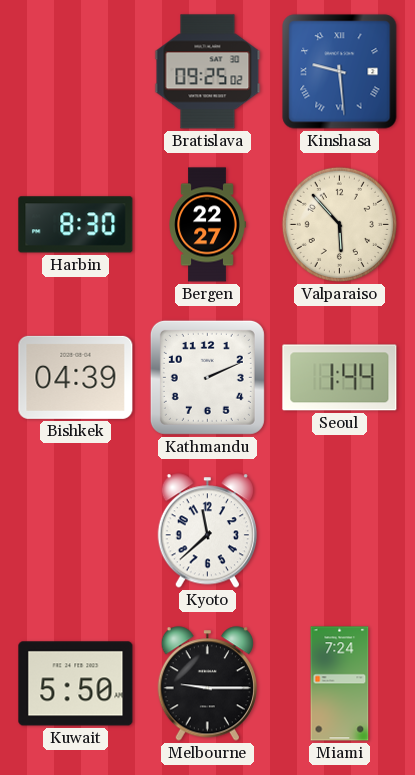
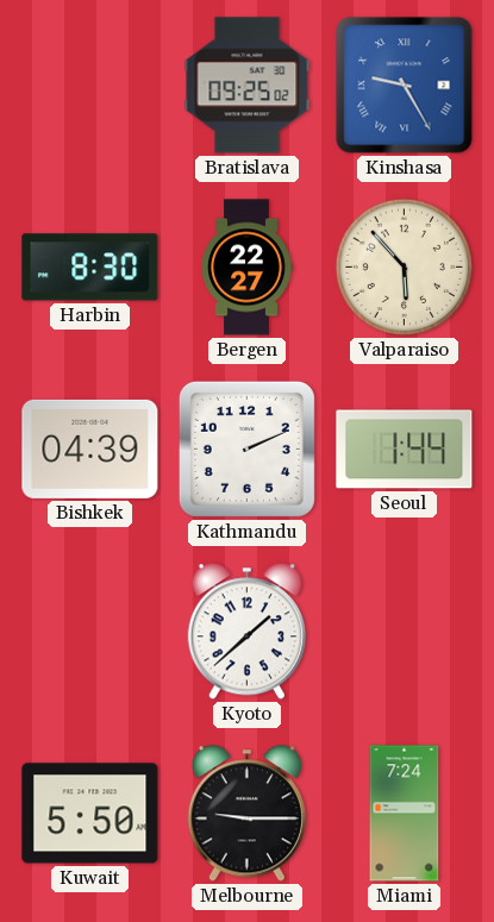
Kinshasa: 9:29 -> 9:25 (405, 86)
Kyoto: 11:38 -> 1:38 (246, 632)
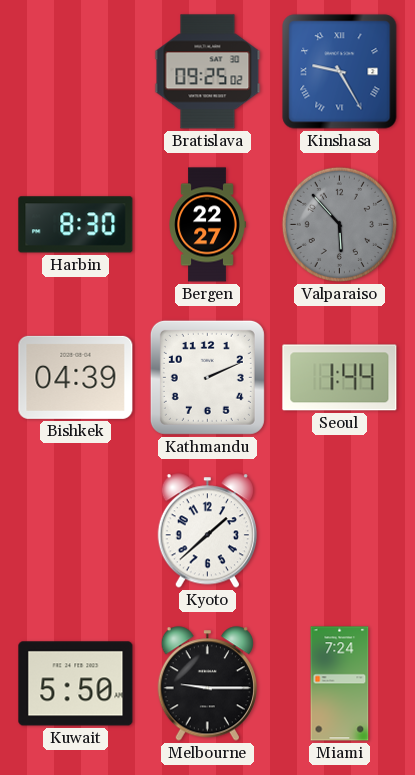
Valparaiso dial: cream -> grey (339, 224)
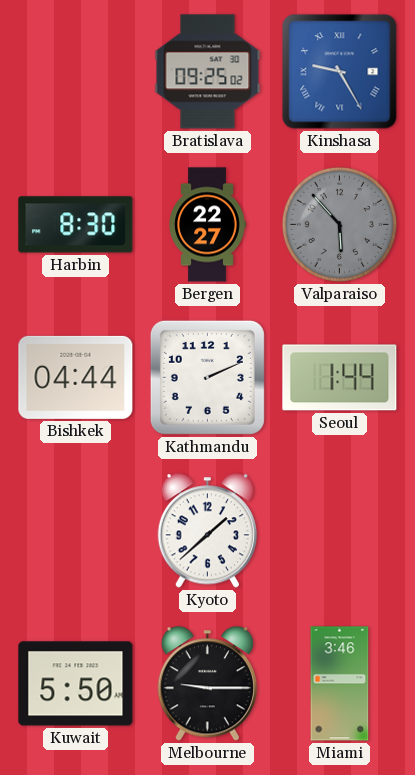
Bishkek: 04:39 -> 04:44 (76, 377)
Miami: 7:24 -> 3:46 (340, 684)
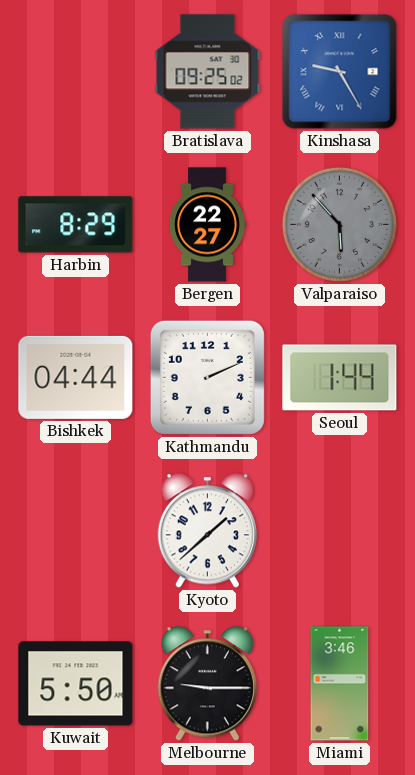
Harbin: 8:30 -> 8:29 (76, 225)
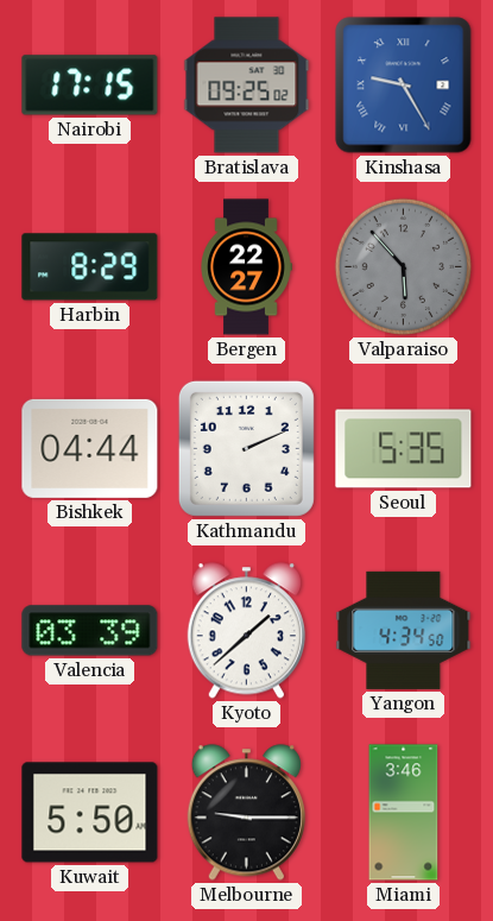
Nairobi: none -> 17:15 (90, 86)
Seoul: 1:44 -> 5:35 (404, 449)
Valencia: none -> 03:39 (90, 631)
Yangon: none -> 4:34 (404, 630)
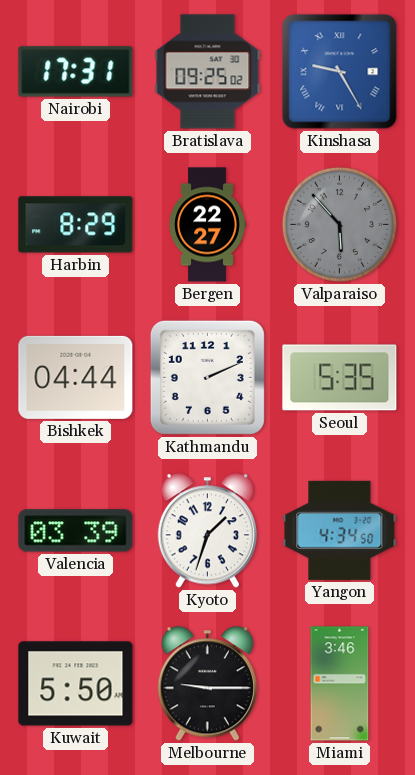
Nairobi: 17:15 -> 17:31 (76, 72)
Kyoto: 1:38 -> 1:33 (207, 531)
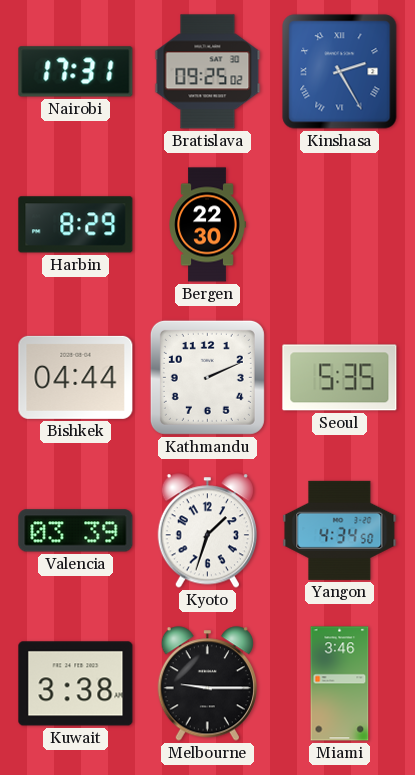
Kinshasa: 9:25 -> 2:25 (340, 72)
Bergen: 22:27 -> 22:30 (207, 225)
Valparaiso: 5:53 -> none (339, 224)
Kuwait: 5:50 -> 3:38 (76, 684)
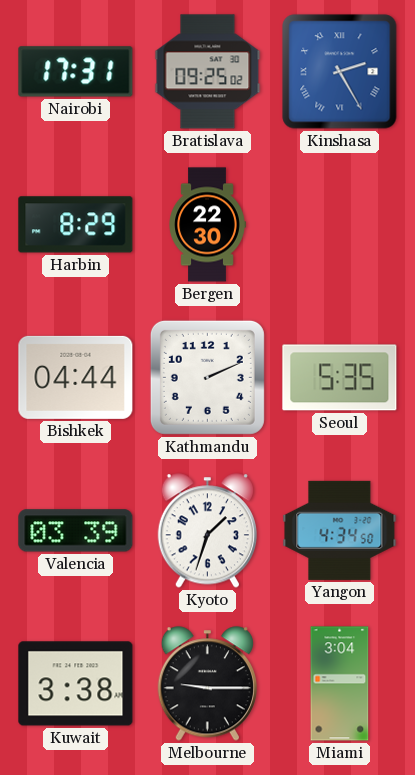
Miami: 3:46 -> 3:04 (340, 684)
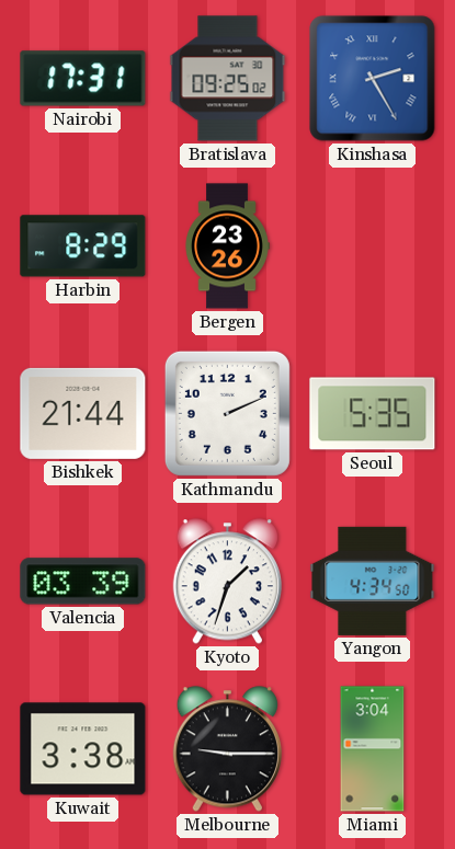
Bergen: 22:30 -> 23:26 (227, 246)
Bishkek: 04:44 -> 21:44 (83, 413)
